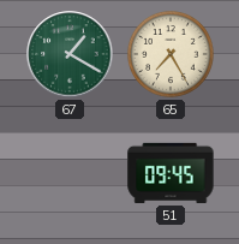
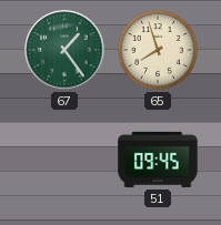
67: 1:20 -> 1:24 (64, 50)
65: 7:25 -> 7:57 (158, 50)
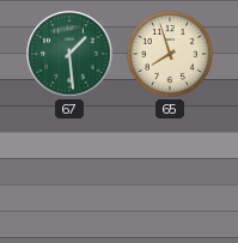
67: 1:24 -> 1:29 (69, 54)
51: 09:45 -> none (158, 160)
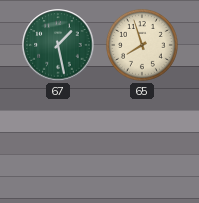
67: 1:29 -> 1:28 (58, 45)
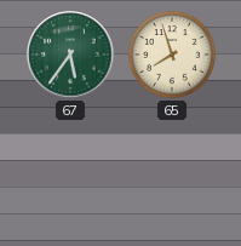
67: 1:28 -> 5:36 (70, 55)
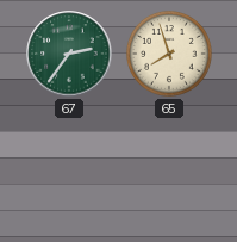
67: 5:36 -> 2:36 (69, 54)
